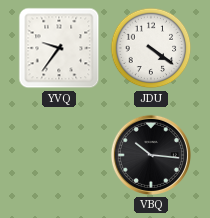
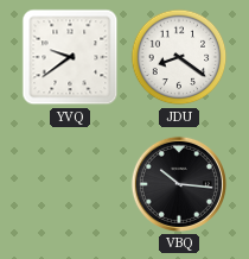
YVQ: 9:36 -> 9:39 (70, 57)
JDU: 4:21 -> 8:21 (179, 57)
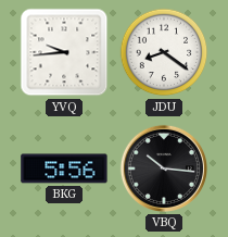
YVQ: 9:39 -> 9:44 (64, 52)
BKG: none -> 5:56 (64, 169)
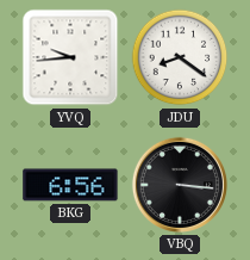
BKG: 5:56 -> 6:56 (70, 185)
VBQ: 10:16 -> 3:16 (180, 185)
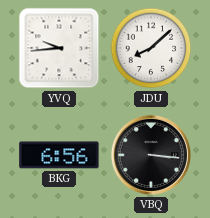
JDU: 8:21 -> 8:08 (151, 48)
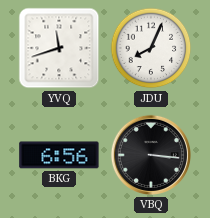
YVQ: 9:44 -> 11:42 (59, 48)
JDU: 8:08 -> 8:04 (151, 48)
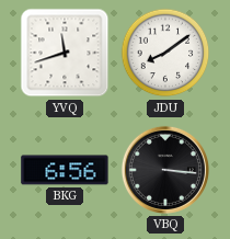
JDU: 8:04 -> 8:09 (165, 53)
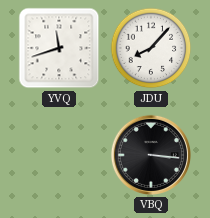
JDU: 8:09 -> 8:07 (151, 48)
BKG: 6:56 -> none (65, 170)
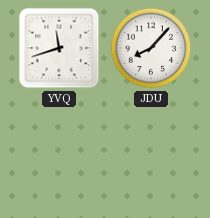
VBQ: 3:16 -> none (151, 155)
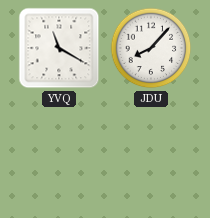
YVQ: 11:42 -> 11:20 (59, 48)
